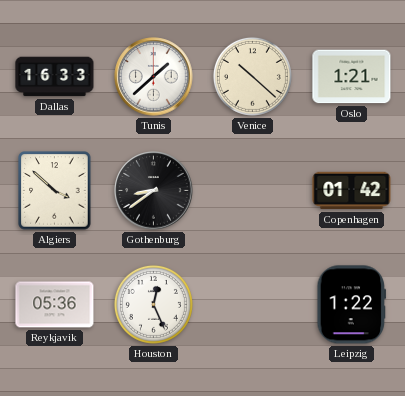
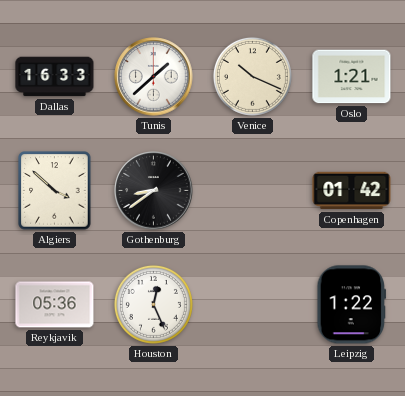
Venice: 10:22 -> 10:19 (252, 76)
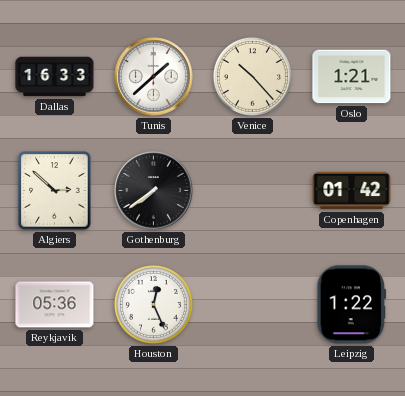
Venice: 10:19 -> 10:23 (252, 76)
Algiers: 3:52 -> 2:52 (55, 191)
Gothenburg: 8:39 -> 7:39 (154, 191)
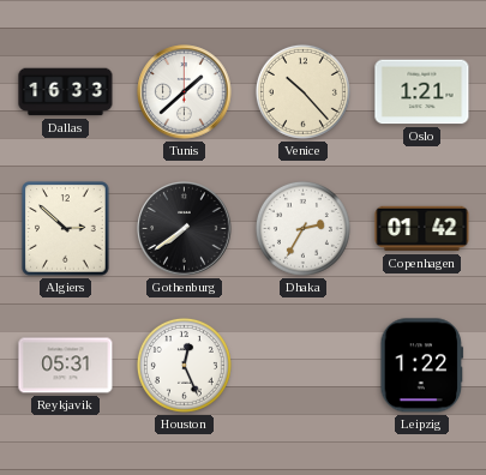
Dhaka: none -> 2:35 (302, 228)
Reykjavik: 05:36 -> 05:31 (66, 366)
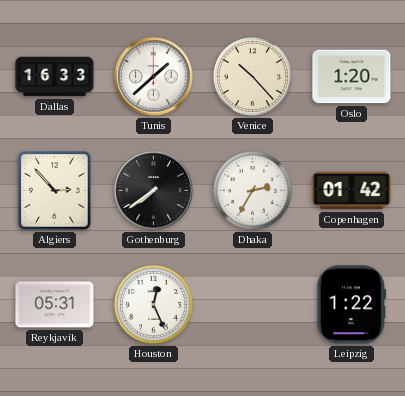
Oslo: 1:21 -> 1:20 (352, 77)
Algiers: 2:52 -> 2:53 (55, 191)
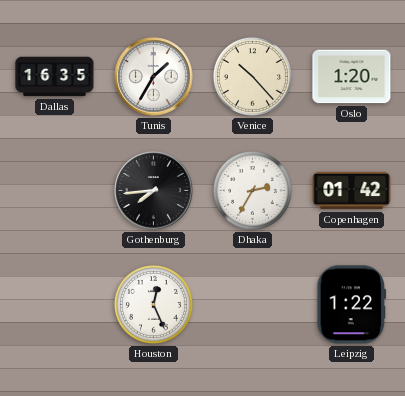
Dallas: 16:33 -> 16:35 (55, 77)
Tunis: 1:38 -> 1:35 (154, 77)
Algiers: 2:53 -> none (55, 191)
Gothenburg: 7:39 -> 7:44 (154, 191)
Reykjavik: 05:31 -> none (55, 305)
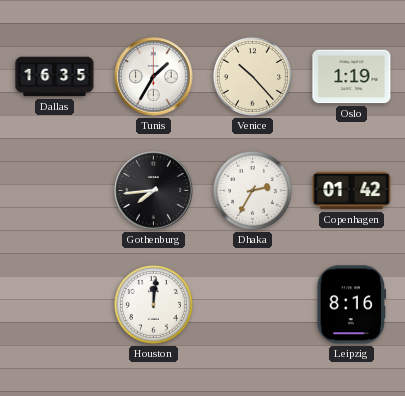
Oslo: 1:20 -> 1:19 (352, 77)
Houston: 12:26 -> 12:01 (153, 304)
Leipzig: 1:22 -> 8:16 (352, 305)
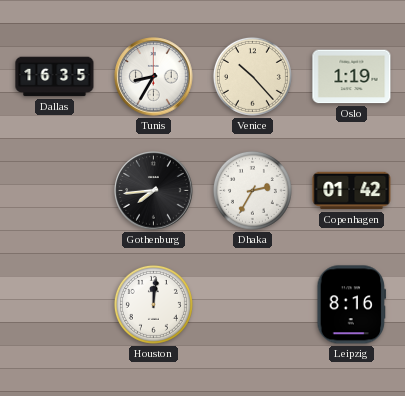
Tunis: 1:35 -> 8:35 (154, 77)
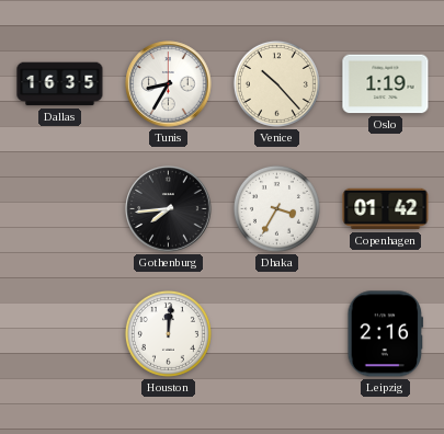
Dhaka: 2:35 -> 3:35 (276, 208)
Leipzig: 8:16 -> 2:16 (386, 334)
